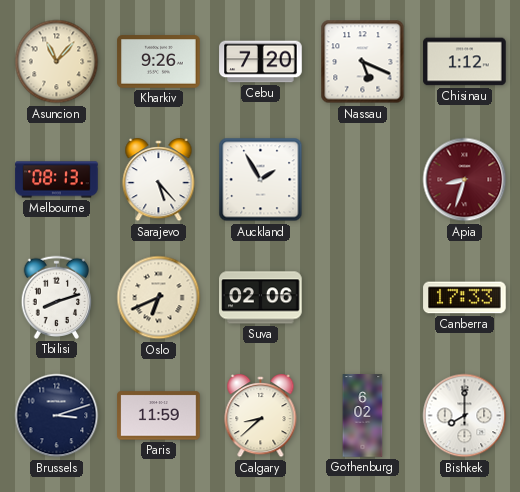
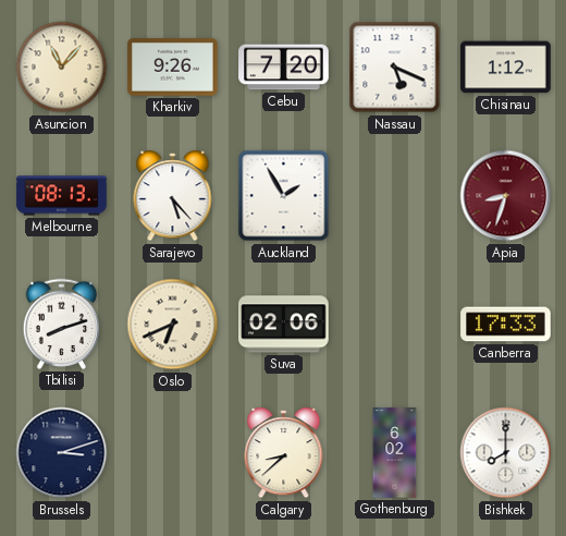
Paris: 11:59 -> none (159, 416)
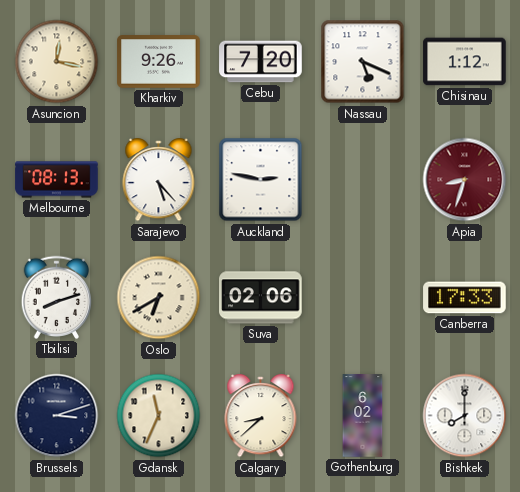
Asuncion: 11:07 -> 12:17 (57, 62)
Auckland: 1:55 -> 2:47 (261, 180)
Oslo: 6:41 -> 6:40 (159, 298)
Gdansk: none -> 11:34 (159, 416)
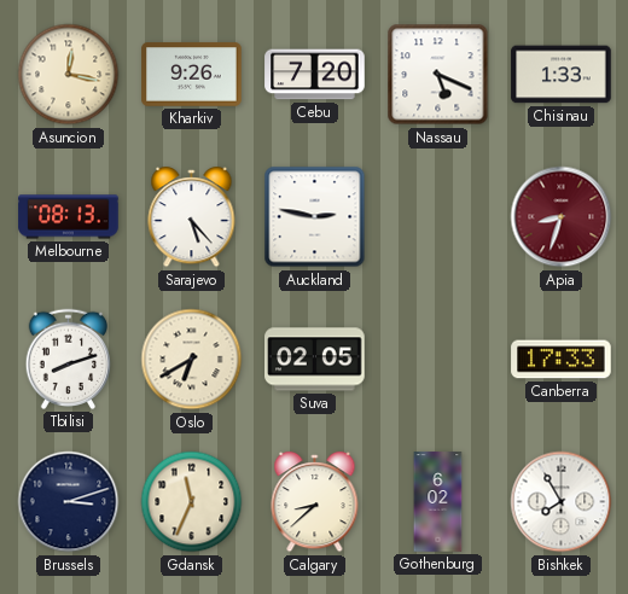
Chisinau: 1:12 -> 1:33 (562, 75)
Suva: 02:06 -> 02:05 (315, 360)
Bishkek: 8:00 -> 7:55 (562, 502)
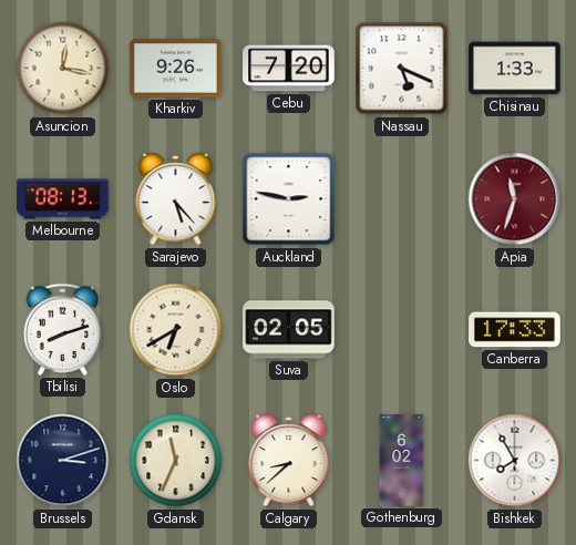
Apia: 8:33 -> 11:33 (515, 199)
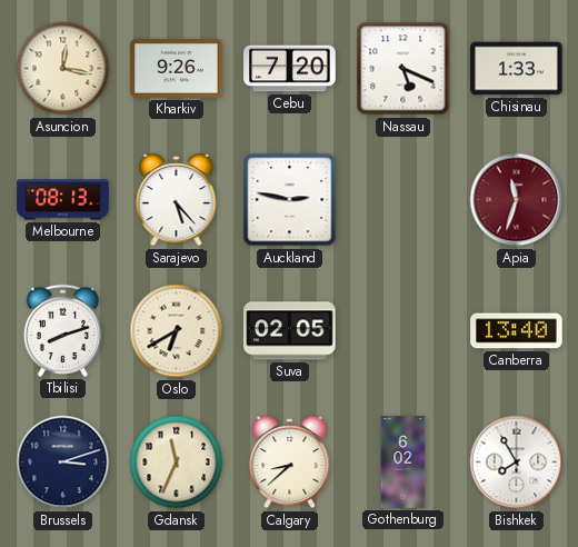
Canberra: 17:33 -> 13:40 (517, 331)
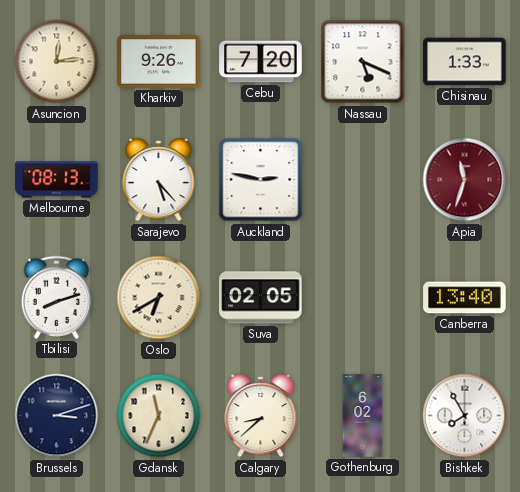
Asuncion: 12:17 -> 12:14 (57, 62)
